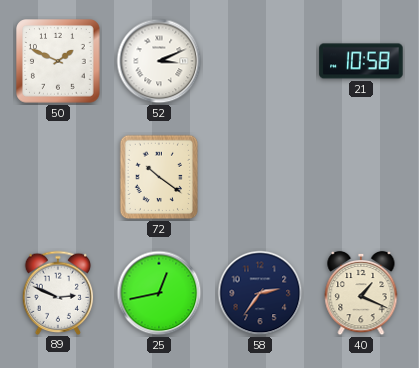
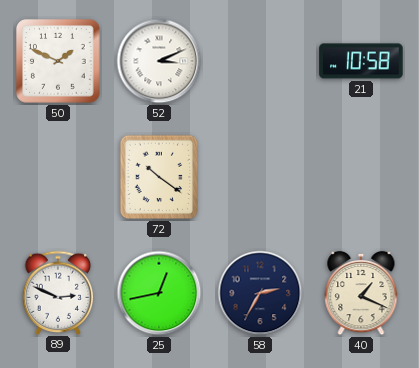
58: 2:36 -> 2:35 (260, 293)
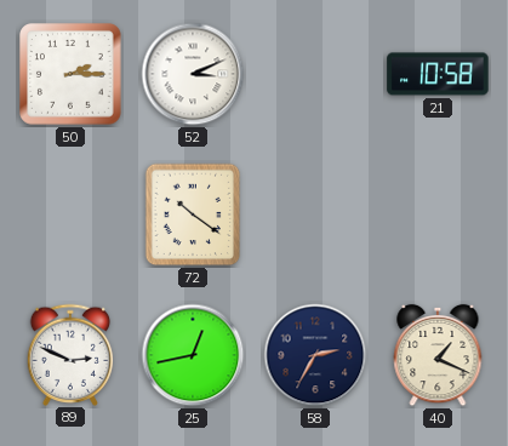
50: 1:49 -> 2:15 (72, 75)
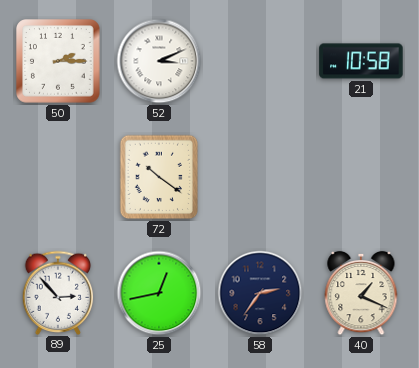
89: 2:49 -> 2:53 (58, 292)
58: 2:35 -> 2:36 (260, 293)
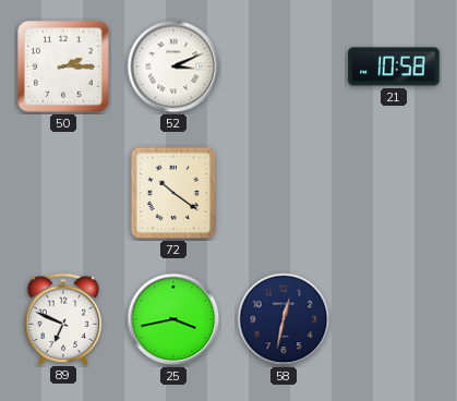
89: 2:53 -> 6:49 (63, 318)
25: 12:43 -> 3:43 (173, 319)
58: 2:36 -> 12:32 (284, 319)
40: 1:19 -> none (361, 293)
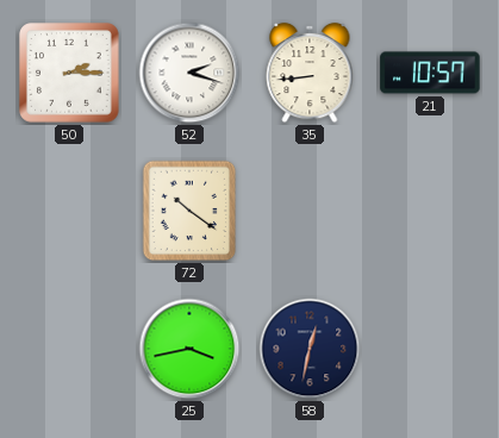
52: 3:11 -> 2:18 (189, 73)
35: none -> 8:44 (310, 73)
21: 10:58 -> 10:57 (430, 73)
89: 6:49 -> none (63, 318)
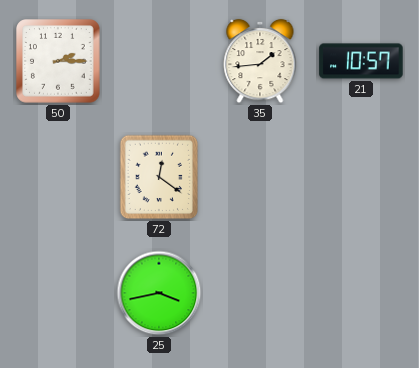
52: 2:18 -> none (189, 73)
35: 8:44 -> 1:44 (260, 61)
72: 10:21 -> 12:21 (159, 177)
58: 12:32 -> none (310, 349)
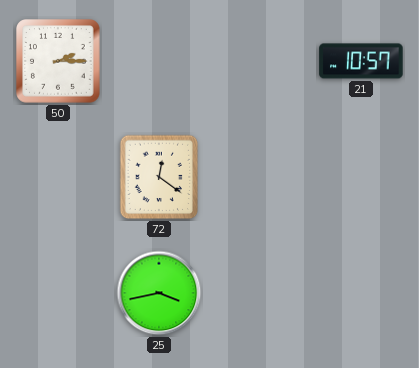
35: 1:44 -> none (260, 61)
